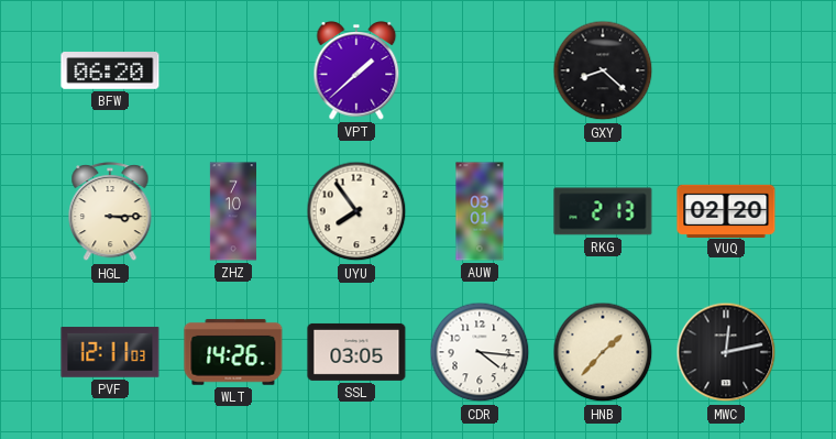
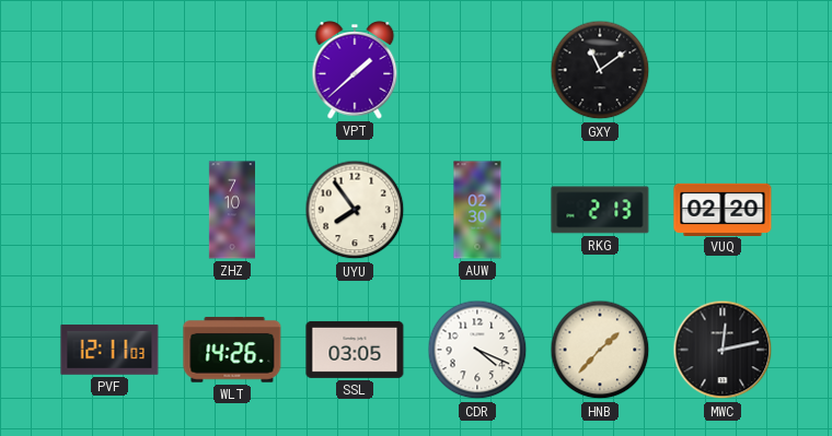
BFW: 06:20 -> none (110, 72)
GXY: 8:22 -> 11:09 (600, 70)
HGL: 3:15 -> none (110, 212)
AUW: 03:01 -> 02:30 (477, 210)
CDR: 4:16 -> 4:19 (477, 350)
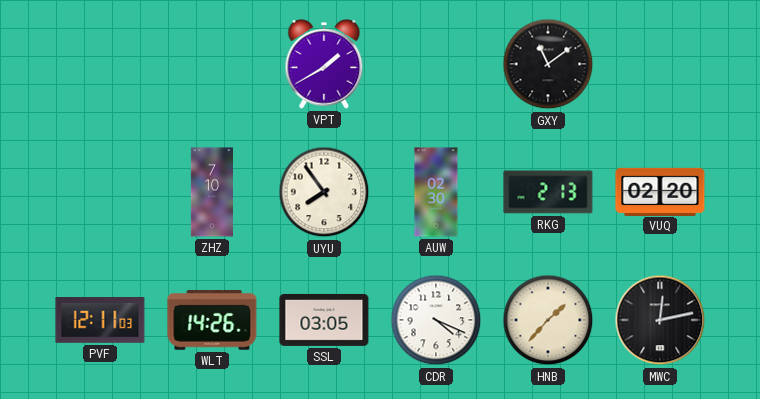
VPT: 1:38 -> 1:40 (324, 64)
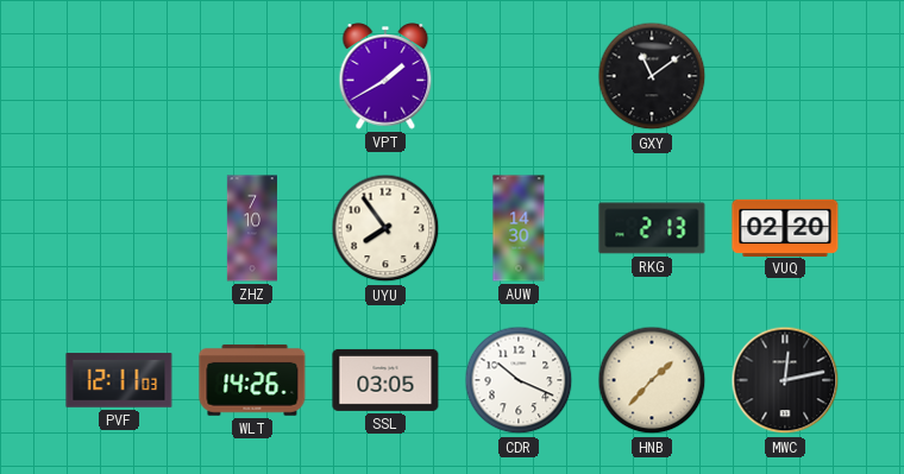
AUW: 02:30 -> 14:30 (519, 228)
CDR: 4:19 -> 10:19 (519, 380)
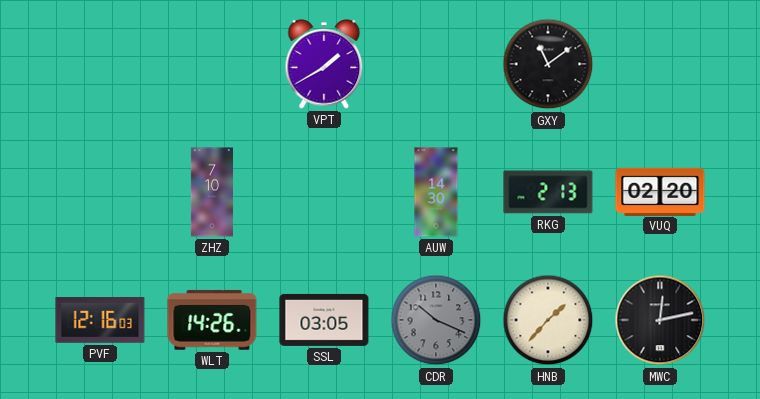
UYU: 7:54 -> none (385, 228)
PVF: 12:11 -> 12:16 (100, 320)
CDR dial: white -> grey (436, 320)
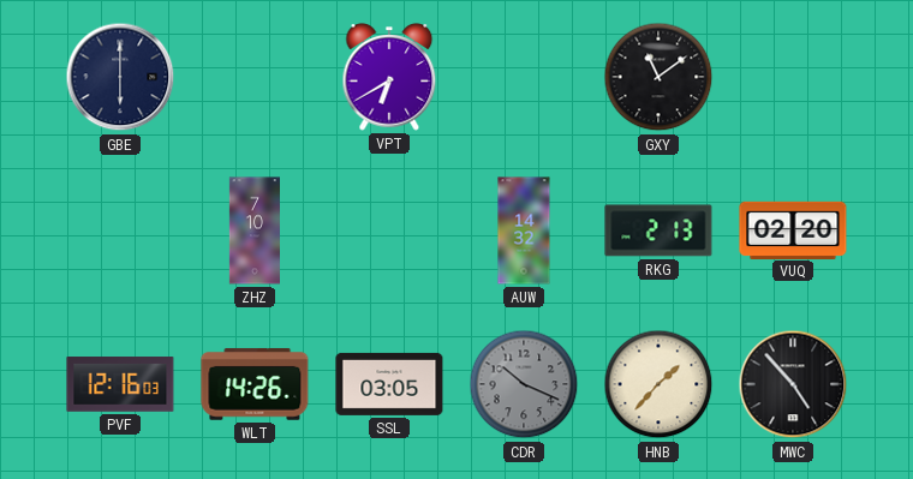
GBE: none -> 6:00 (120, 77)
VPT: 1:40 -> 6:40 (389, 77)
AUW: 14:30 -> 14:32 (524, 230)
MWC: 12:13 -> 4:53 (793, 384)
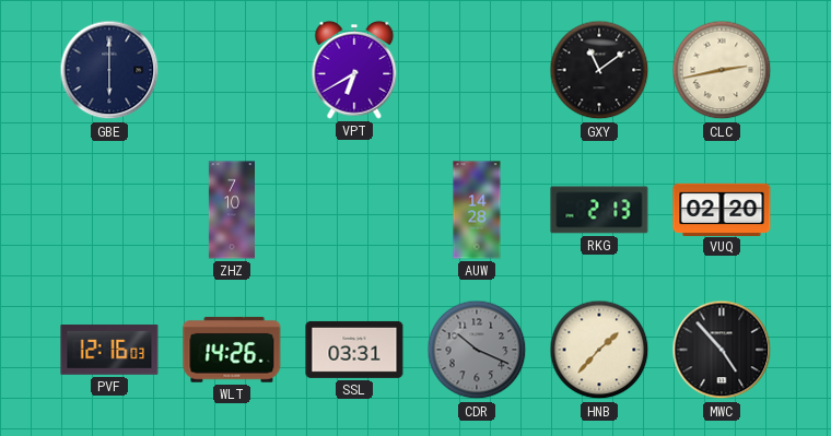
CLC: none -> 2:43 (722, 70)
AUW: 14:32 -> 14:28 (477, 210)
SSL: 03:05 -> 03:31 (354, 350)
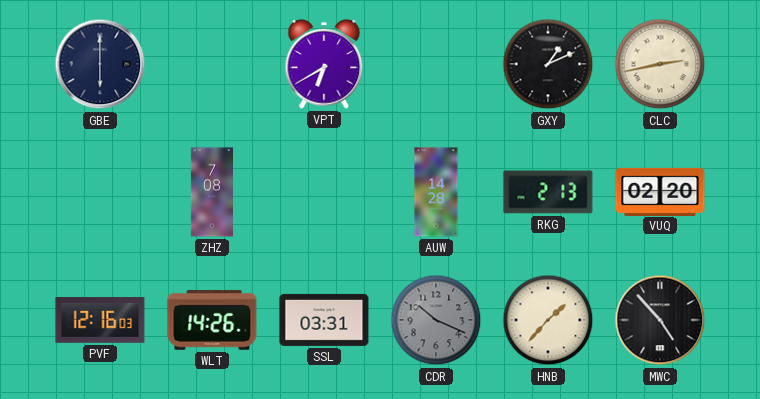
GXY: 11:09 -> 1:11 (548, 64)
ZHZ: 7:10 -> 7:08 (211, 192)
